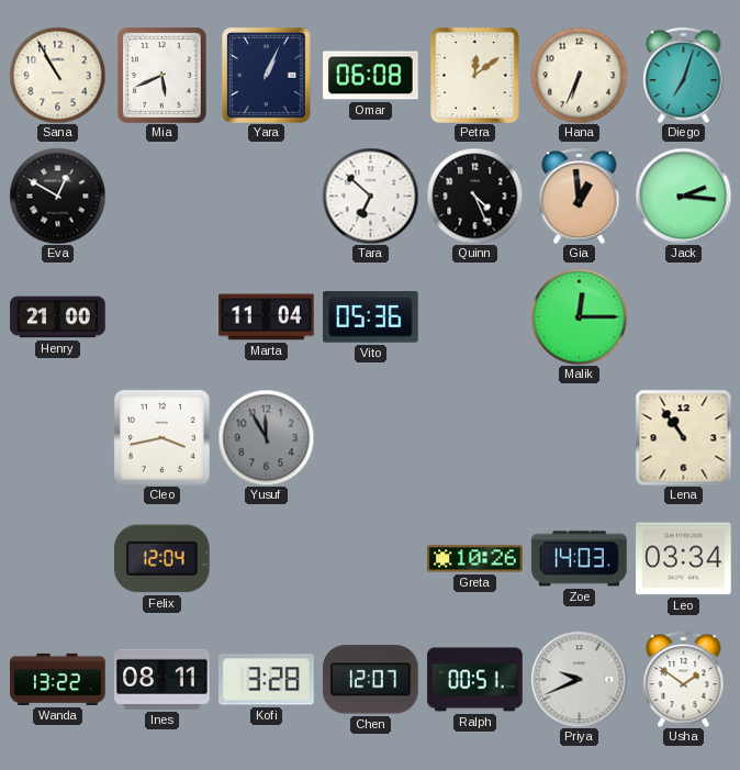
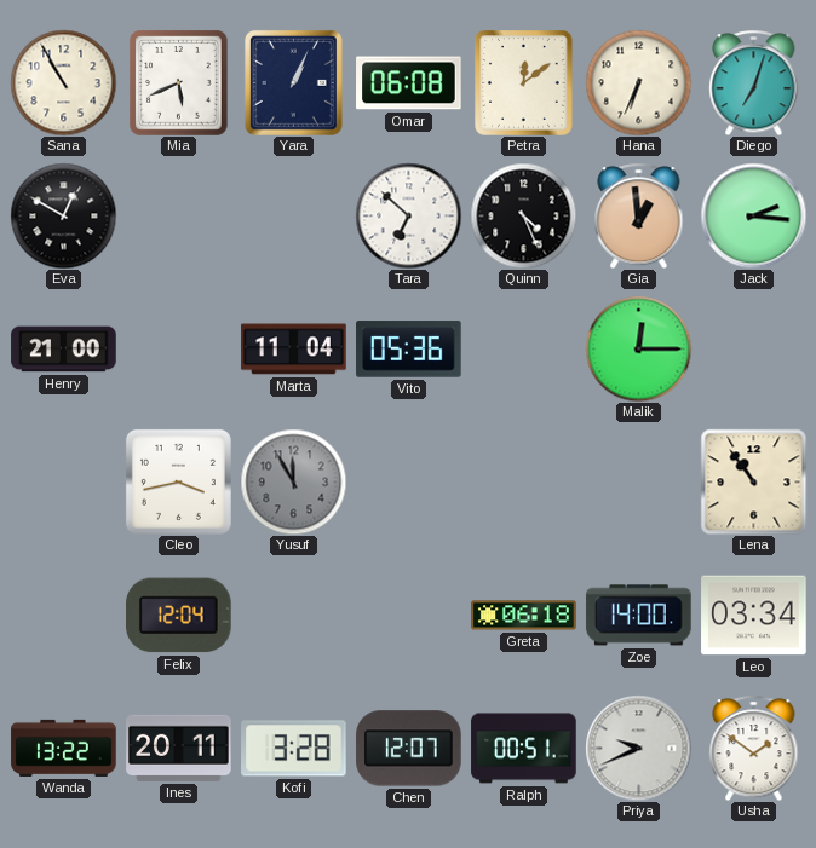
Greta: 10:26 -> 06:18 (524, 616)
Zoe: 14:03 -> 14:00 (639, 616)
Ines: 08:11 -> 20:11 (179, 748)
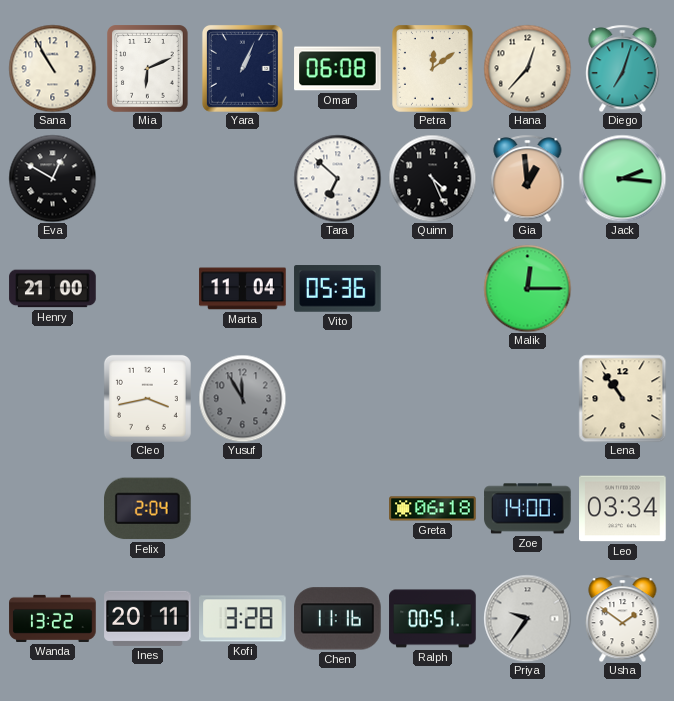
Mia: 5:41 -> 6:11 (148, 69)
Hana: 6:34 -> 12:37 (527, 68)
Felix: 12:04 -> 2:04 (148, 509)
Chen: 12:07 -> 11:16 (338, 619)
Priya: 9:41 -> 9:36 (527, 618)
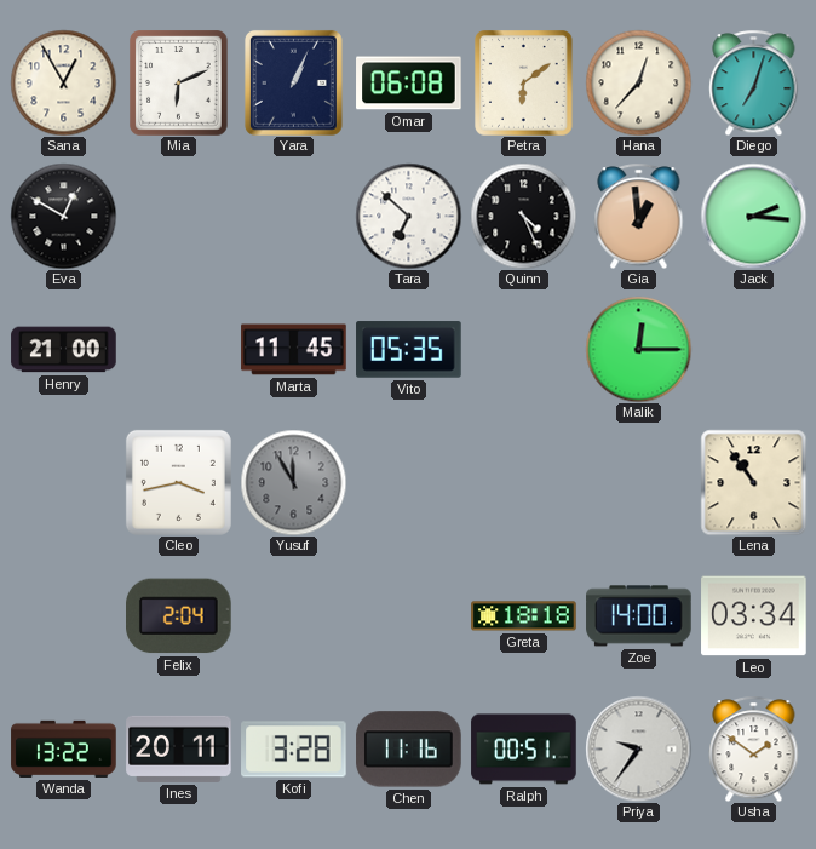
Sana: 10:55 -> 12:55 (63, 82)
Petra: 12:09 -> 6:09 (524, 84)
Marta: 11:04 -> 11:45 (294, 350)
Vito: 05:36 -> 05:35 (409, 350)
Greta: 06:18 -> 18:18 (524, 616)
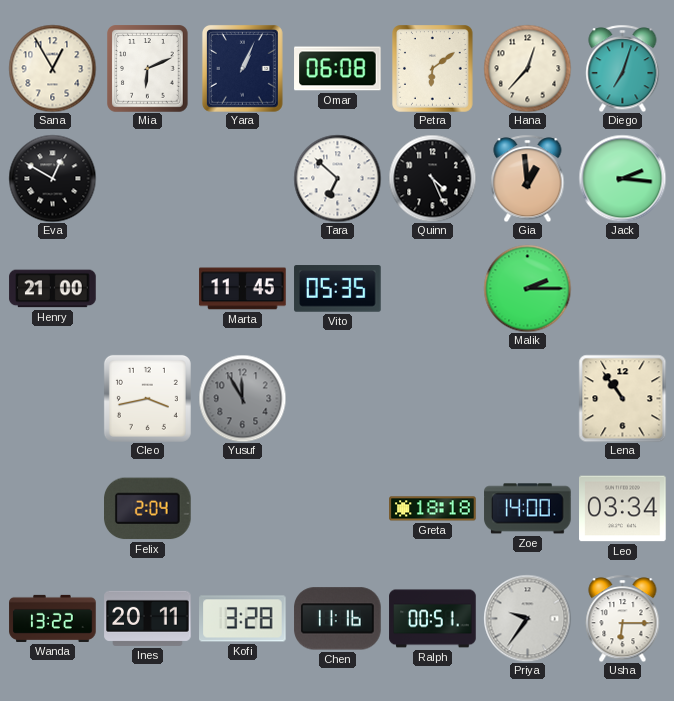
Malik: 12:15 -> 2:15 (527, 288)
Usha: 1:51 -> 6:15 (623, 618)
